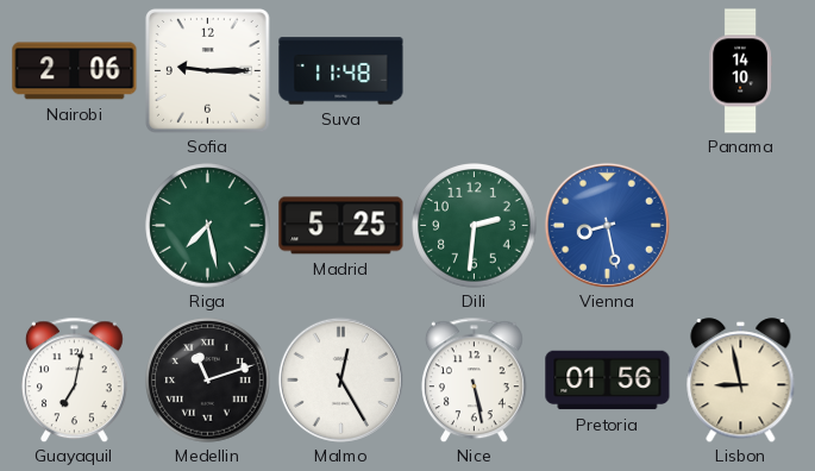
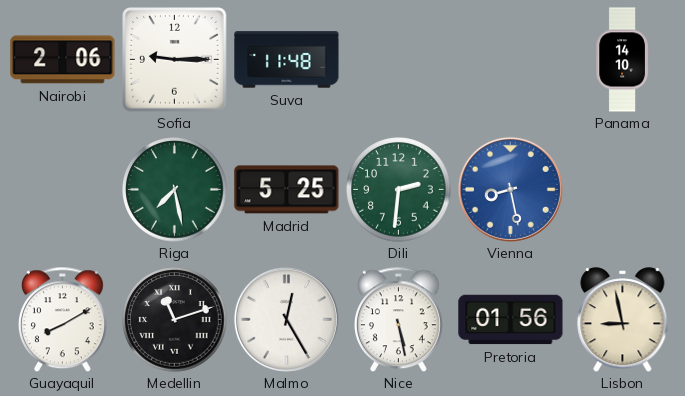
Guayaquil: 7:02 -> 8:10 (62, 319)
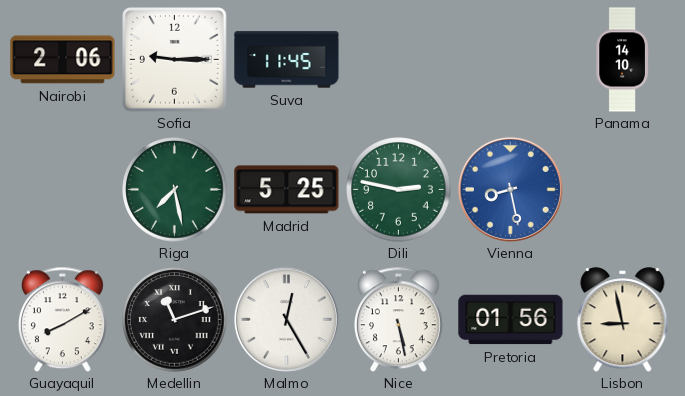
Suva: 11:48 -> 11:45 (287, 60)
Dili: 2:31 -> 2:47 (399, 190)
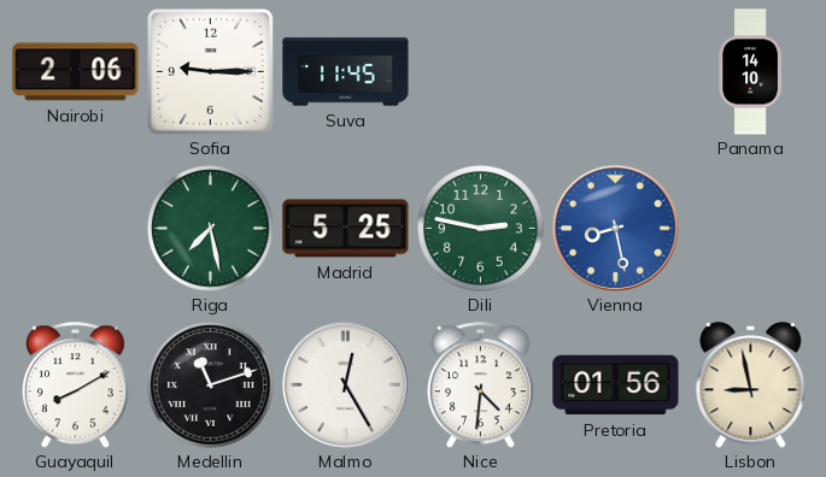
Nice: 5:28 -> 4:31 (480, 384)
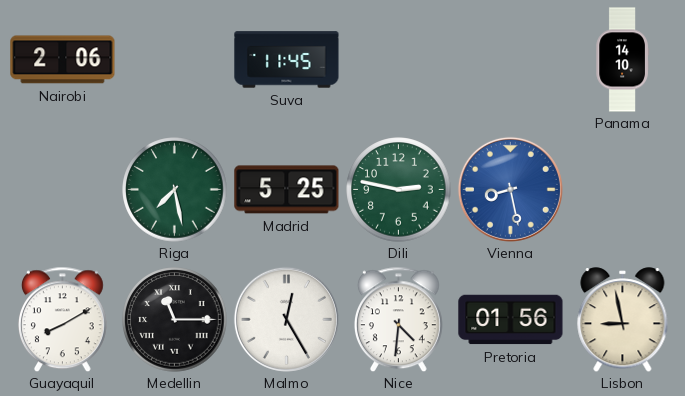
Sofia: 9:15 -> none (211, 72)
Medellin: 11:12 -> 11:15 (175, 320)
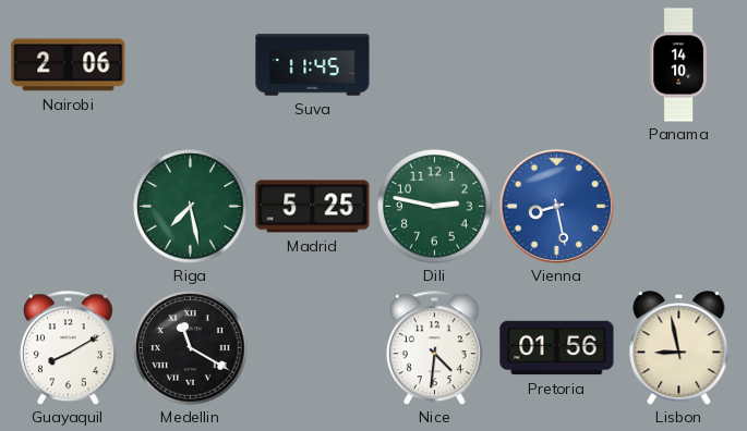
Medellin: 11:15 -> 11:20 (191, 348)
Malmo: 12:25 -> none (286, 319)
